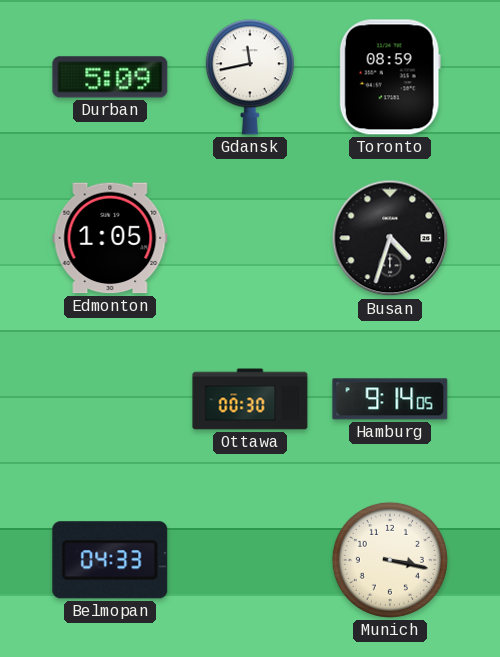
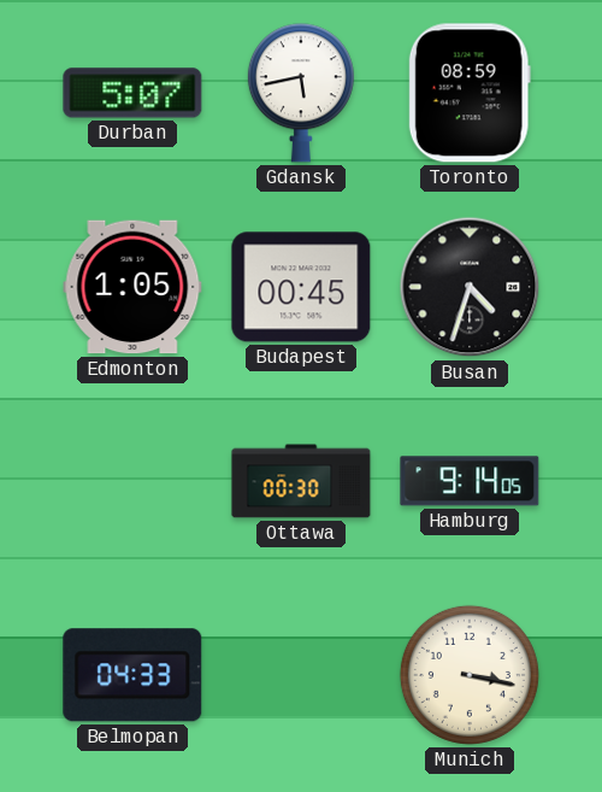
Durban: 5:09 -> 5:07 (132, 93)
Gdansk: 11:43 -> 5:43 (301, 93)
Budapest: none -> 00:45 (301, 287)
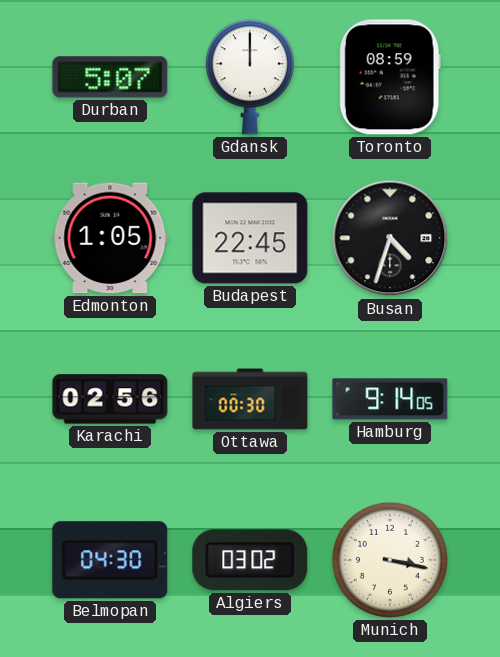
Gdansk: 5:43 -> 12:00 (250, 77)
Budapest: 00:45 -> 22:45 (250, 238)
Karachi: none -> 02:56 (110, 399)
Belmopan: 04:33 -> 04:30 (110, 560)
Algiers: none -> 03:02 (250, 560)
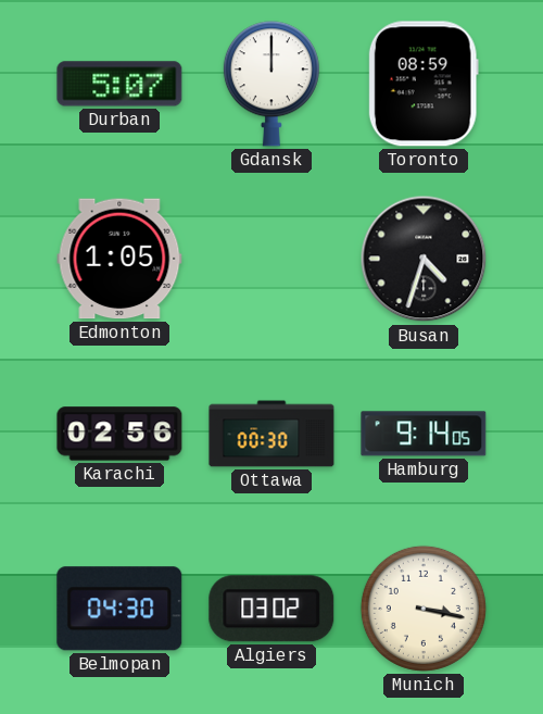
Budapest: 22:45 -> none (250, 238)
